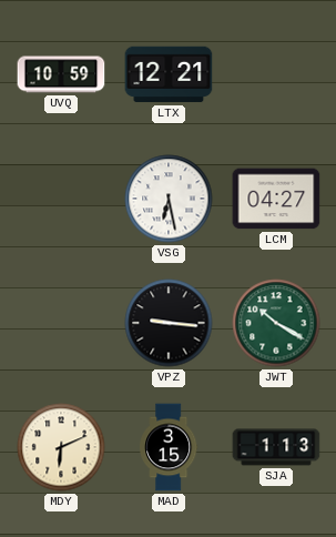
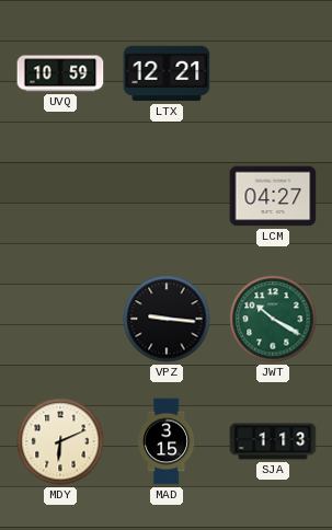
VSG: 6:28 -> none (169, 199)
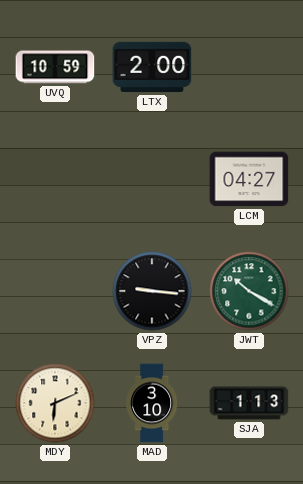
LTX: 12:21 -> 2:00 (152, 67)
MAD: 3:15 -> 3:10 (152, 403)
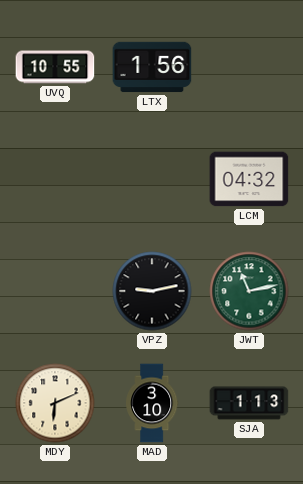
UVQ: 10:59 -> 10:55 (55, 67)
LTX: 2:00 -> 1:56 (152, 67)
LCM: 04:27 -> 04:32 (249, 179)
VPZ: 9:16 -> 9:13 (152, 291)
JWT: 10:20 -> 11:13 (249, 291)
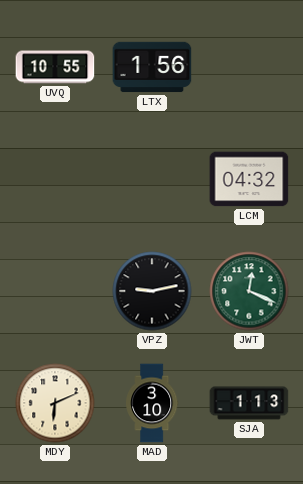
JWT: 11:13 -> 12:19 (249, 291)
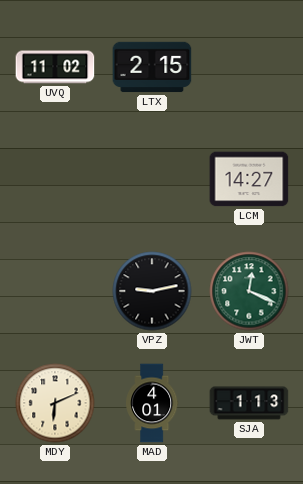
UVQ: 10:55 -> 11:02 (55, 67)
LTX: 1:56 -> 2:15 (152, 67)
LCM: 04:32 -> 14:27 (249, 179)
MAD: 3:10 -> 4:01 (152, 403)
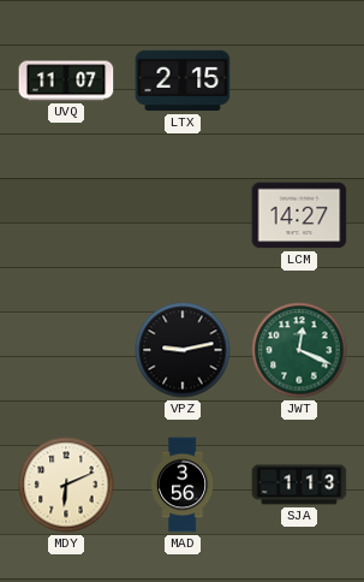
UVQ: 11:02 -> 11:07 (66, 81)
MAD: 4:01 -> 3:56 (183, 485)
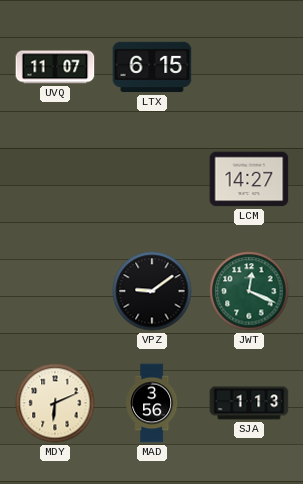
LTX: 2:15 -> 6:15 (152, 67)
VPZ: 9:13 -> 9:09 (152, 291)
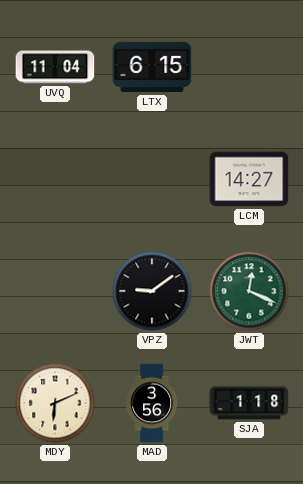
UVQ: 11:07 -> 11:04 (55, 67)
SJA: 1:13 -> 1:18 (249, 403)
